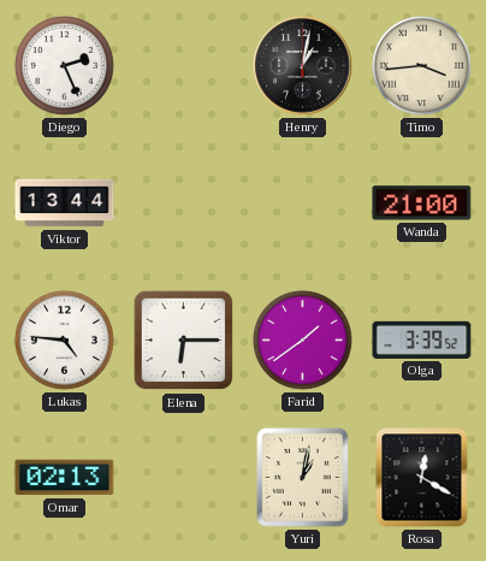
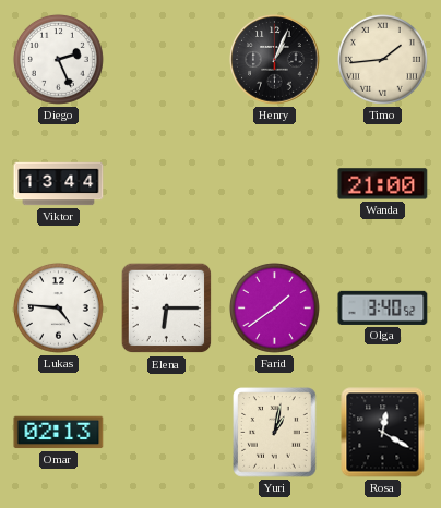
Henry: 1:02 -> 1:04 (275, 60)
Timo: 3:44 -> 1:44 (382, 59)
Olga: 3:39 -> 3:40 (383, 307)
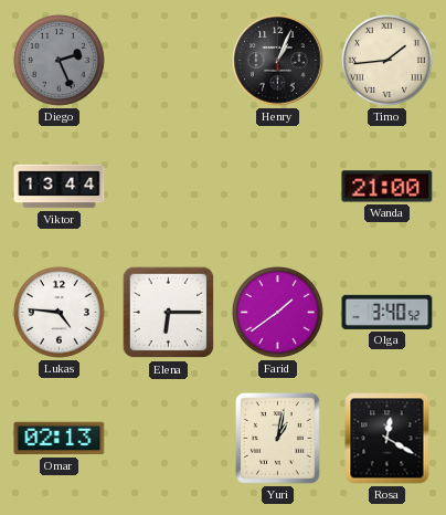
Diego dial: white -> grey (59, 60)
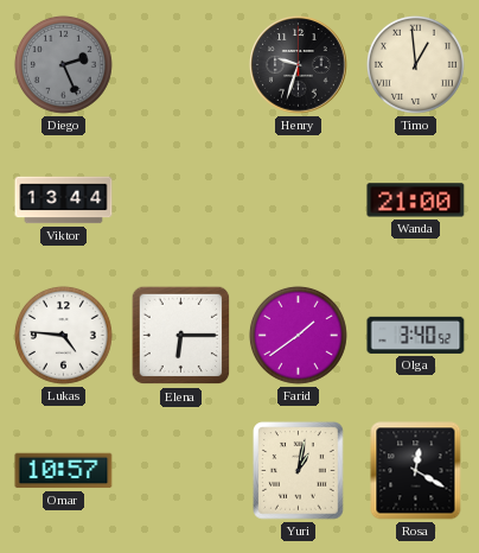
Henry: 1:04 -> 9:33 (299, 65)
Timo: 1:44 -> 12:59 (415, 64)
Omar: 02:13 -> 10:57 (64, 471)
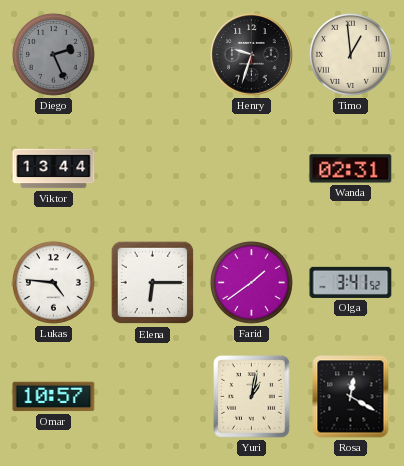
Wanda: 21:00 -> 02:31 (351, 169)
Olga: 3:40 -> 3:41 (351, 282)
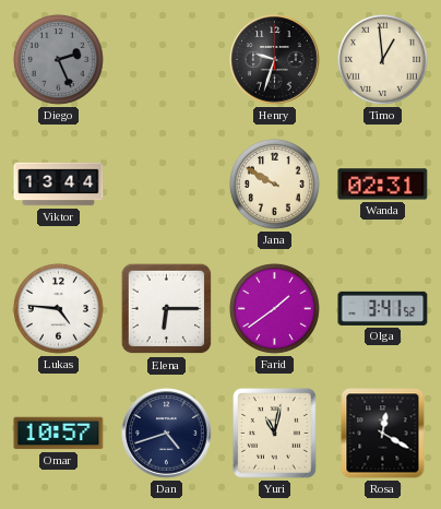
Jana: none -> 9:50 (274, 184)
Dan: none -> 4:42 (167, 434)
Yuri: 1:02 -> 11:02 (275, 434)
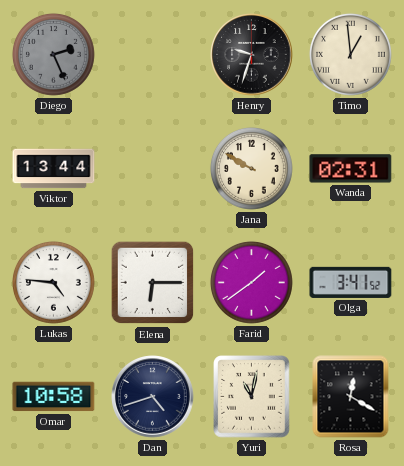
Omar: 10:57 -> 10:58 (54, 397)
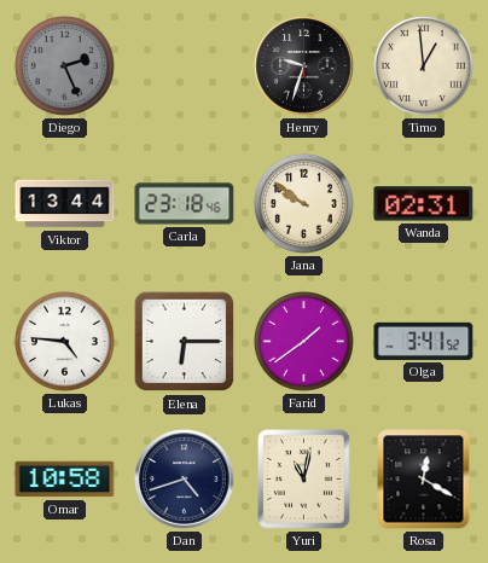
Carla: none -> 23:18 (185, 204)
Jana: 9:50 -> 9:51 (303, 203)
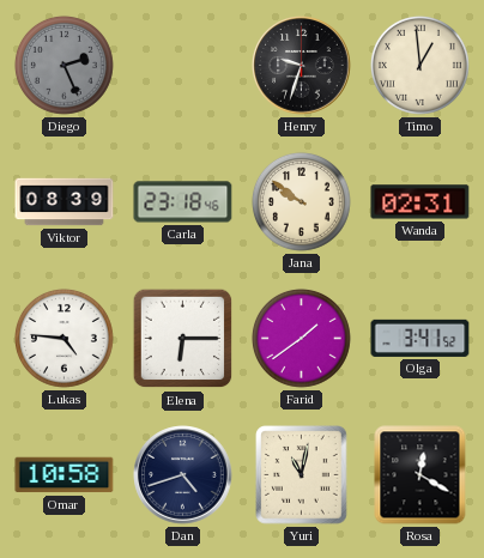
Viktor: 13:44 -> 08:39 (65, 202)
